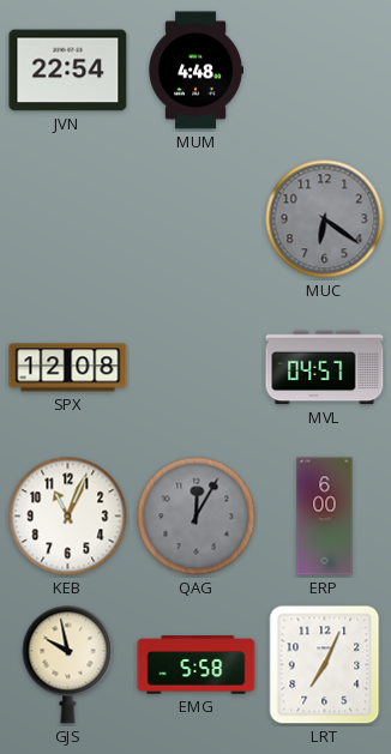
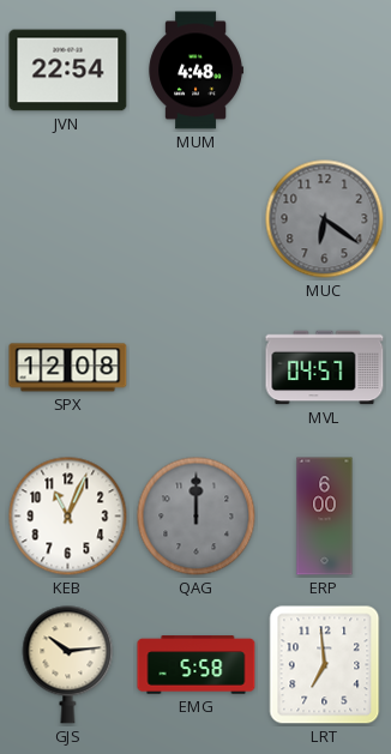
QAG: 12:05 -> 12:00 (197, 517)
GJS: 9:58 -> 10:14 (68, 665)
LRT: 7:04 -> 6:59 (325, 665)
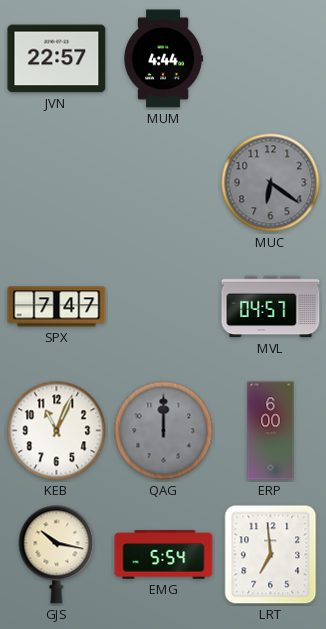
JVN: 22:54 -> 22:57 (57, 59)
MUM: 4:48 -> 4:44 (163, 59)
SPX: 12:08 -> 7:47 (57, 307)
GJS: 10:14 -> 10:17 (57, 555)
EMG: 5:58 -> 5:54 (164, 555)
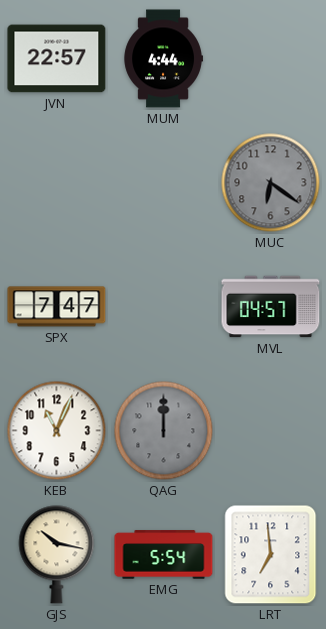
ERP: 6:00 -> none (271, 431)
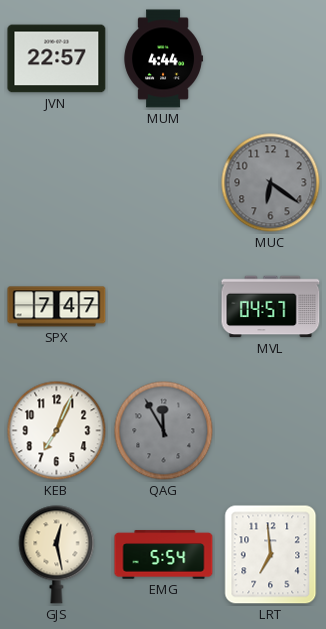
KEB: 11:04 -> 7:04 (57, 431)
QAG: 12:00 -> 11:55 (164, 431)
GJS: 10:17 -> 12:28 (57, 555)
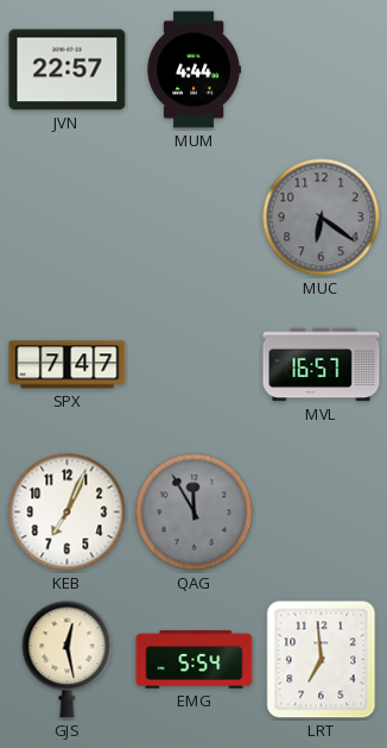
MVL: 04:57 -> 16:57 (322, 365)
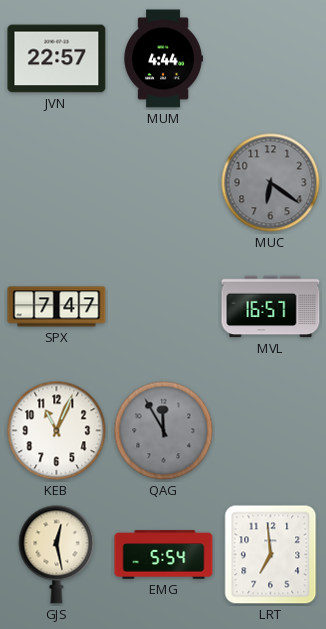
KEB: 7:04 -> 11:04 (57, 431)
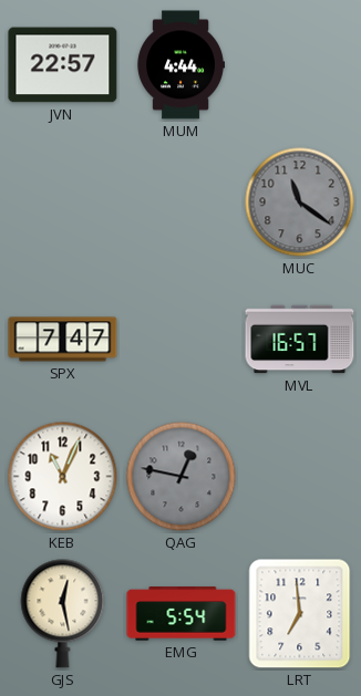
MUC: 6:21 -> 11:21 (300, 202)
QAG: 11:55 -> 12:47 (182, 477)
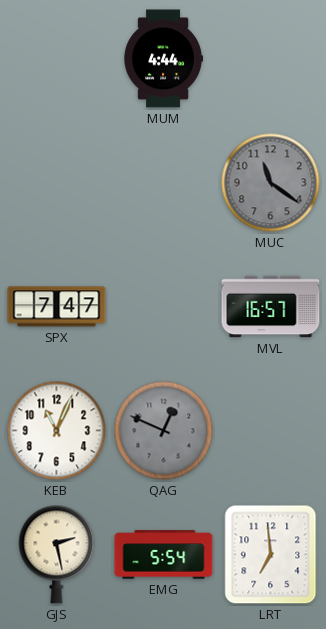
JVN: 22:57 -> none (63, 65)
QAG: 12:47 -> 12:49 (164, 431)
GJS: 12:28 -> 2:28 (57, 555)
